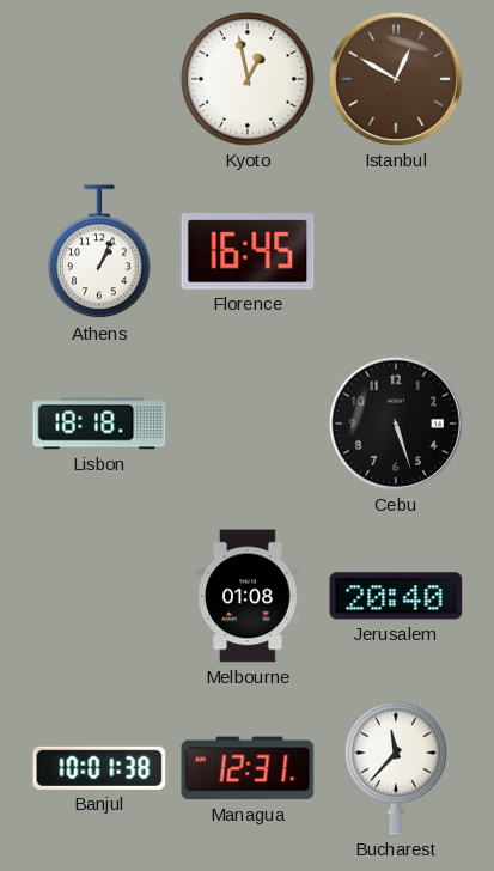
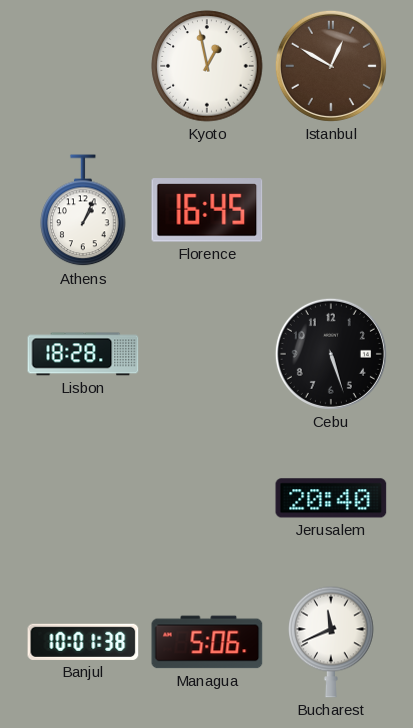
Lisbon: 18:18 -> 18:28 (83, 354)
Melbourne: 01:08 -> none (248, 596)
Managua: 12:31 -> 5:06 (207, 642)
Bucharest: 11:37 -> 11:41 (331, 642)
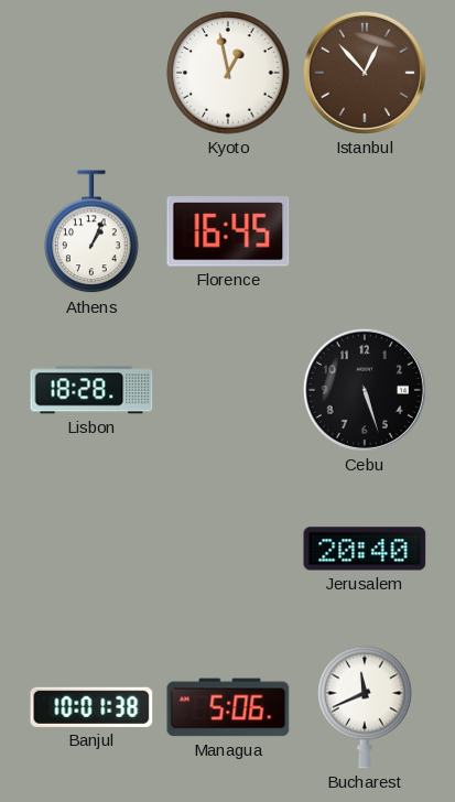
Istanbul: 12:50 -> 12:53 (365, 73)
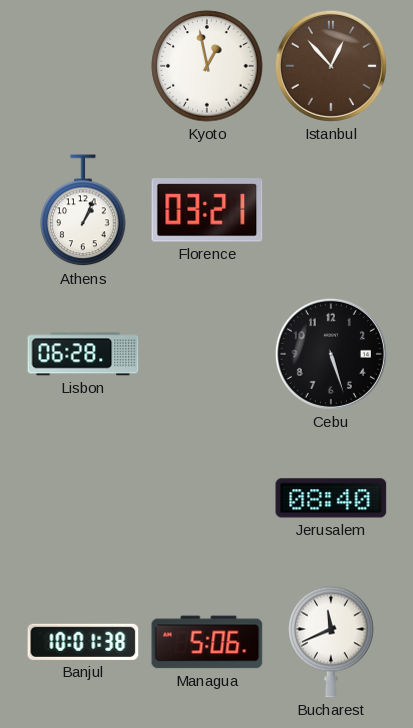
Florence: 16:45 -> 03:21 (207, 210)
Lisbon: 18:28 -> 06:28 (83, 354)
Jerusalem: 20:40 -> 08:40 (331, 498)
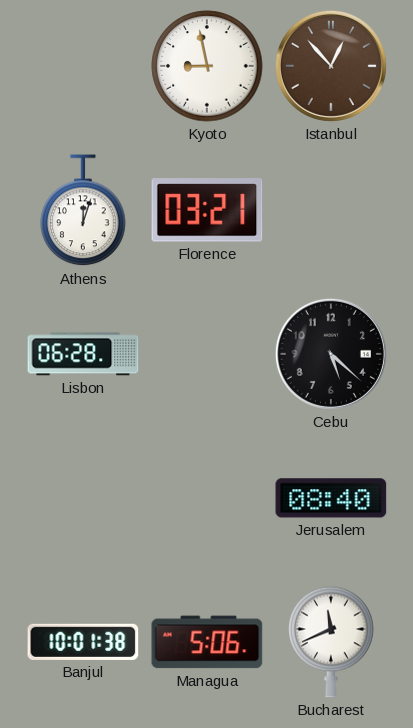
Kyoto: 12:58 -> 8:58 (207, 66)
Athens: 1:04 -> 12:03 (83, 211)
Cebu: 5:27 -> 5:22 (331, 354)
